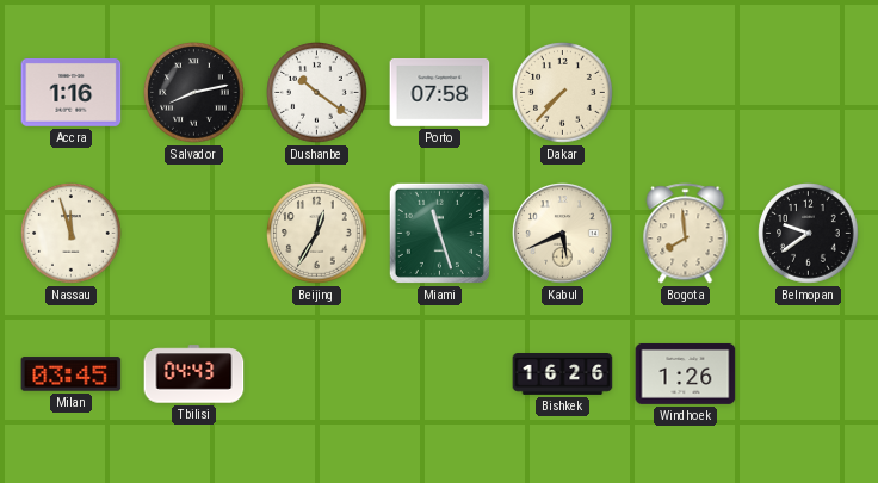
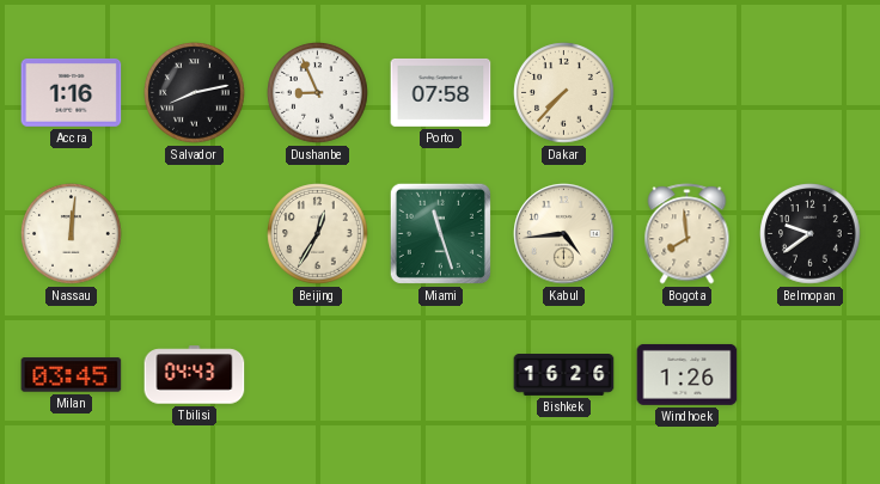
Dushanbe: 10:21 -> 8:56 (318, 93)
Nassau: 11:57 -> 12:01 (72, 234)
Kabul: 5:41 -> 4:44 (564, 234)
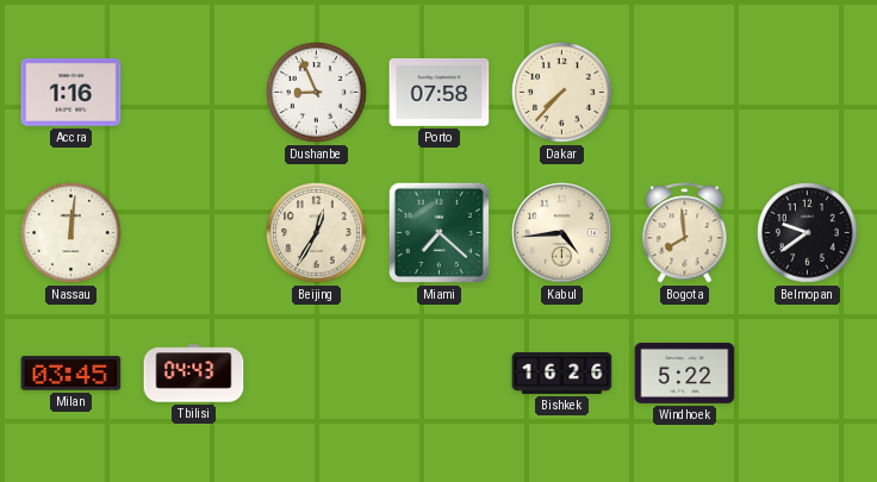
Salvador: 8:13 -> none (195, 93)
Miami: 11:27 -> 7:22 (438, 232)
Windhoek: 1:26 -> 5:22 (685, 373)
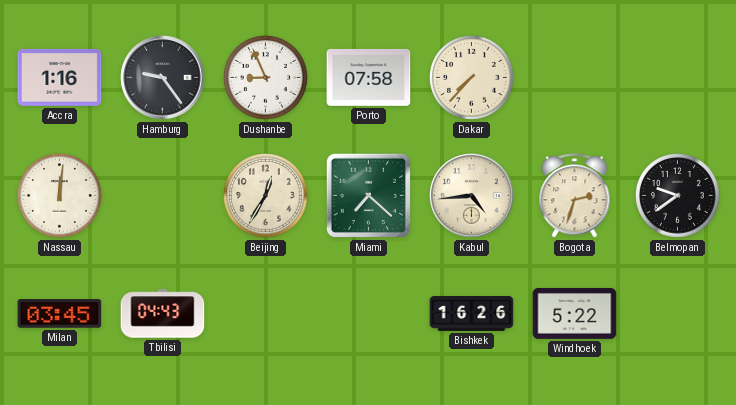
Hamburg: none -> 9:24 (163, 78)
Bogota: 7:59 -> 2:33 (575, 196)
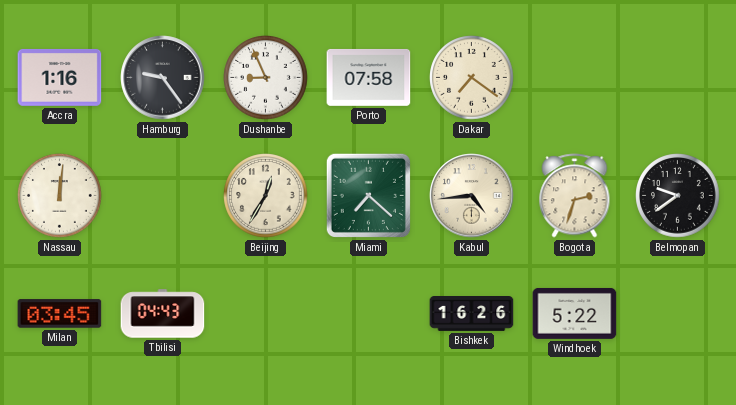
Dakar: 7:37 -> 7:21 (472, 78)
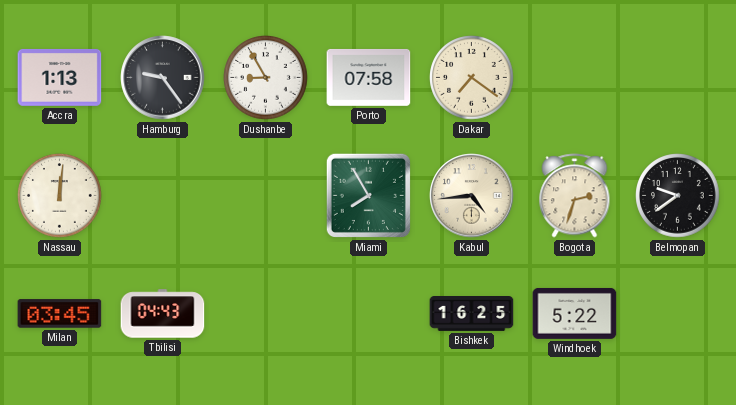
Accra: 1:16 -> 1:13 (60, 77)
Dushanbe: 8:56 -> 8:55 (266, 78)
Beijing: 12:35 -> none (266, 196)
Miami: 7:22 -> 7:55 (368, 195)
Bishkek: 16:26 -> 16:25 (472, 314)
